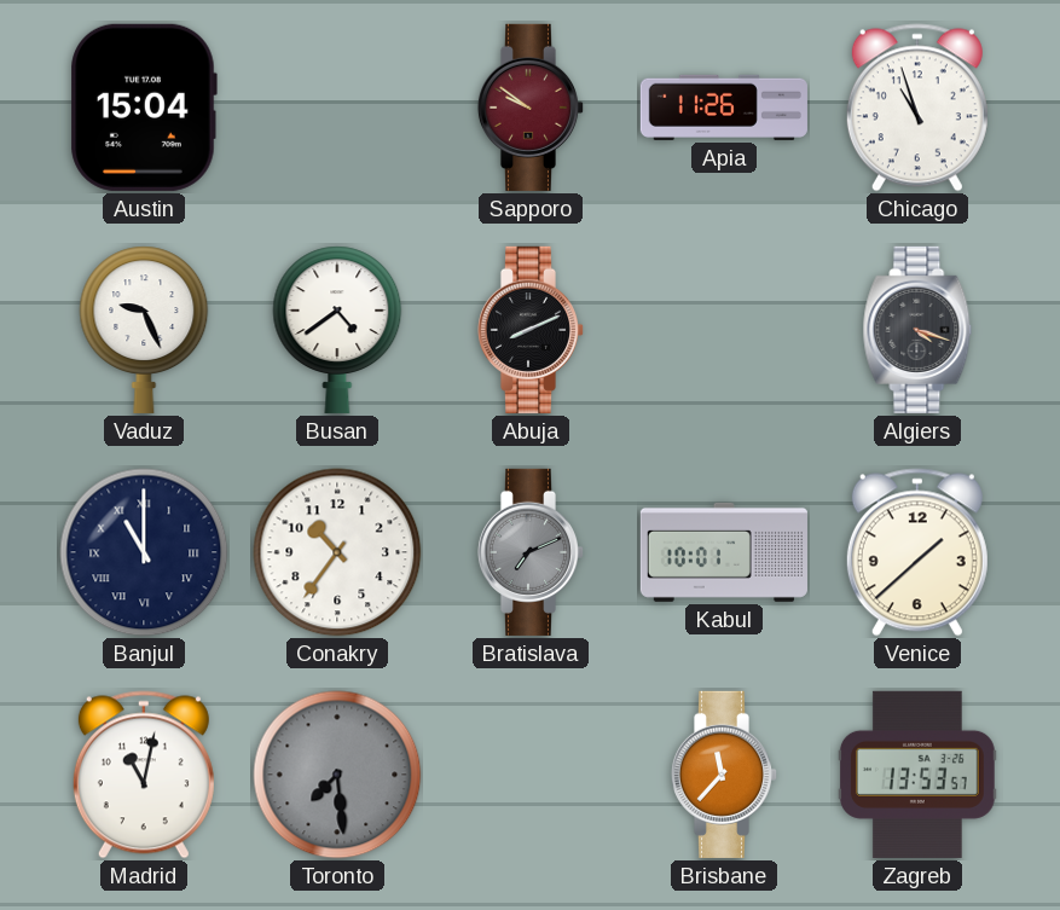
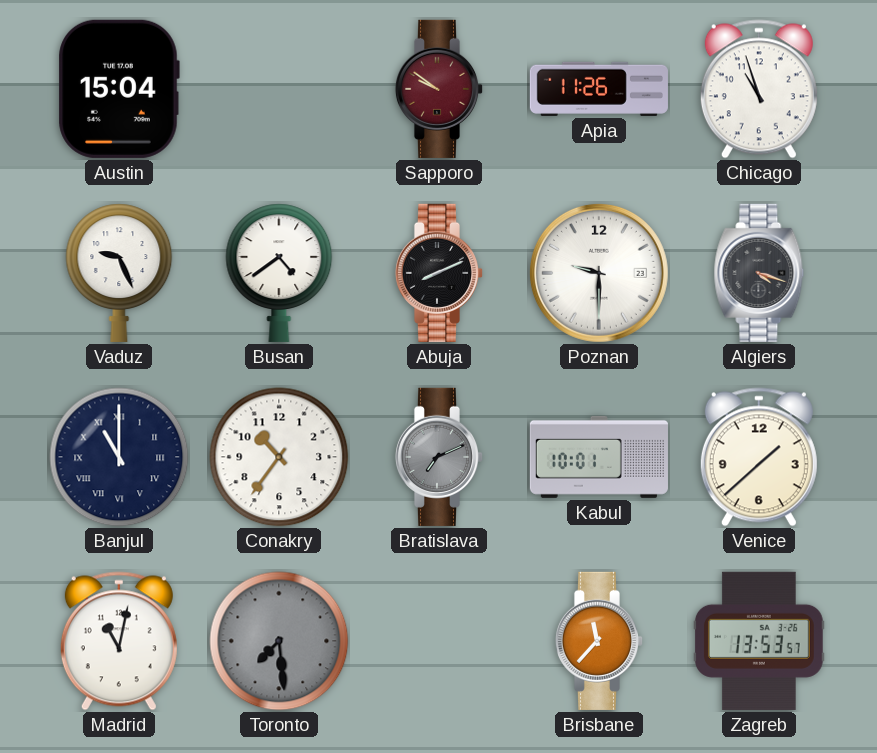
Poznan: none -> 9:30 (599, 273)
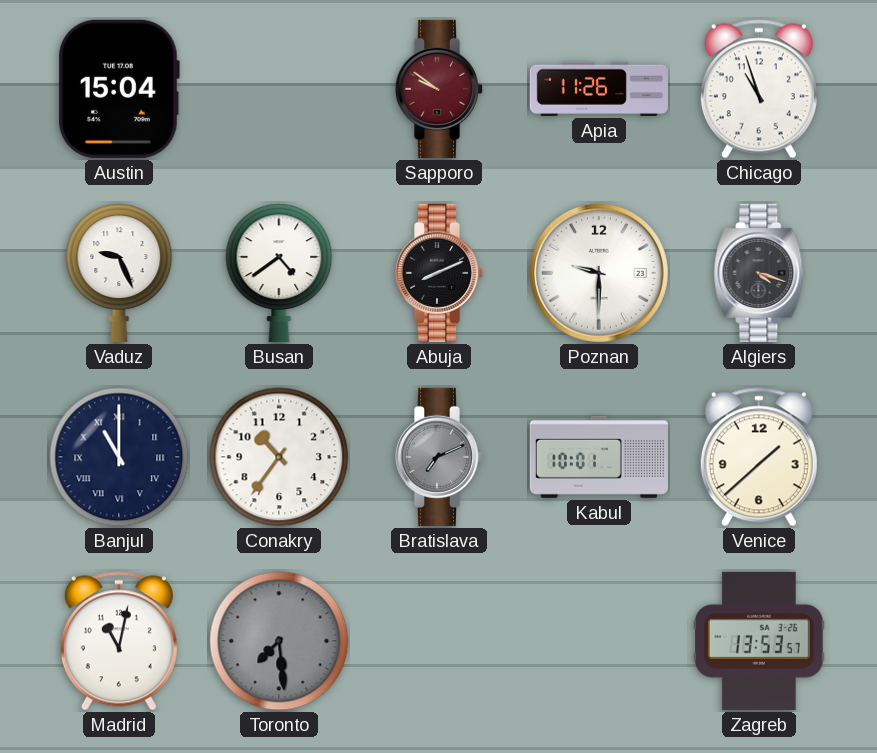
Brisbane: 11:37 -> none (599, 641)
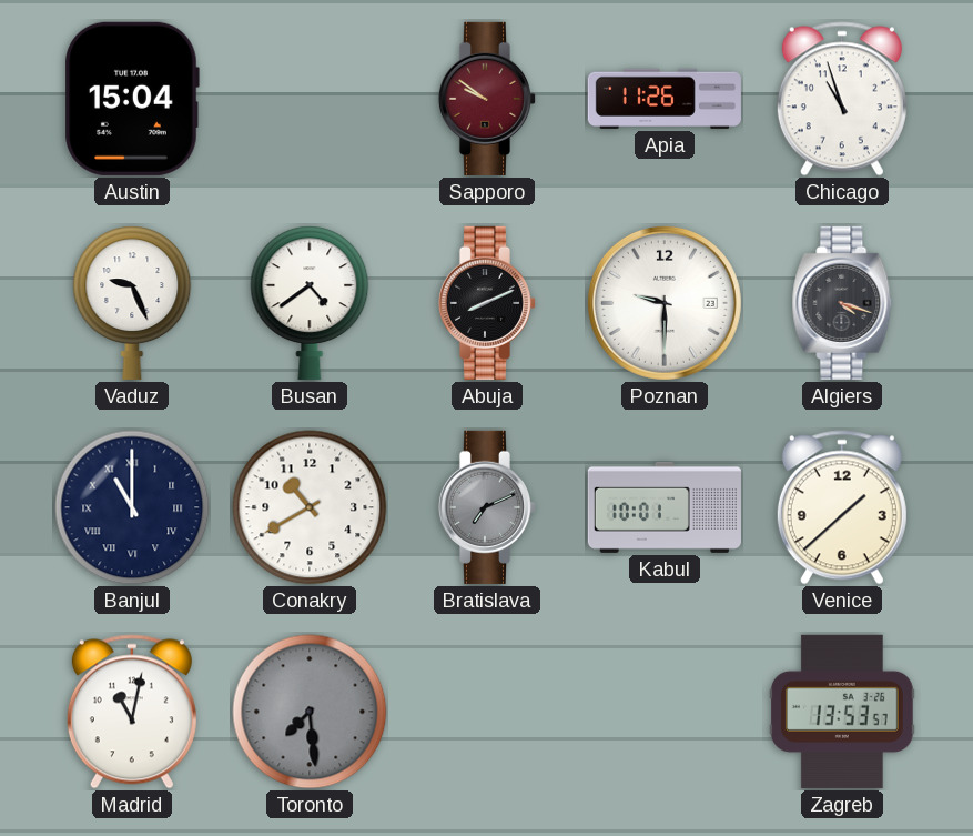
Conakry: 10:36 -> 10:40 (310, 507)
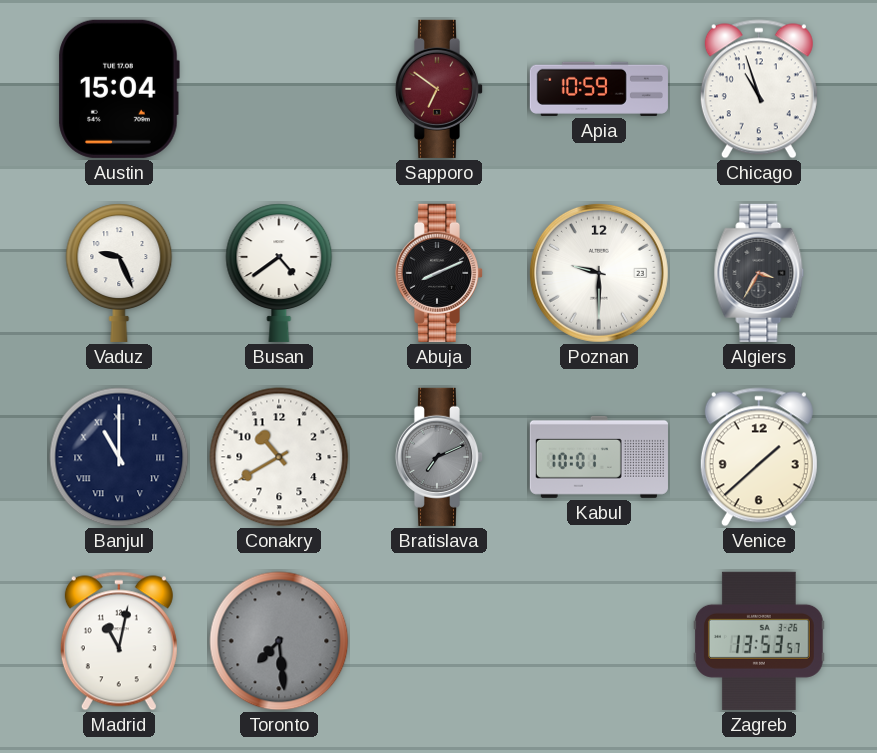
Sapporo: 9:51 -> 6:51 (439, 89)
Apia: 11:26 -> 10:59 (599, 89)
Algiers: 4:18 -> 3:35 (759, 273)
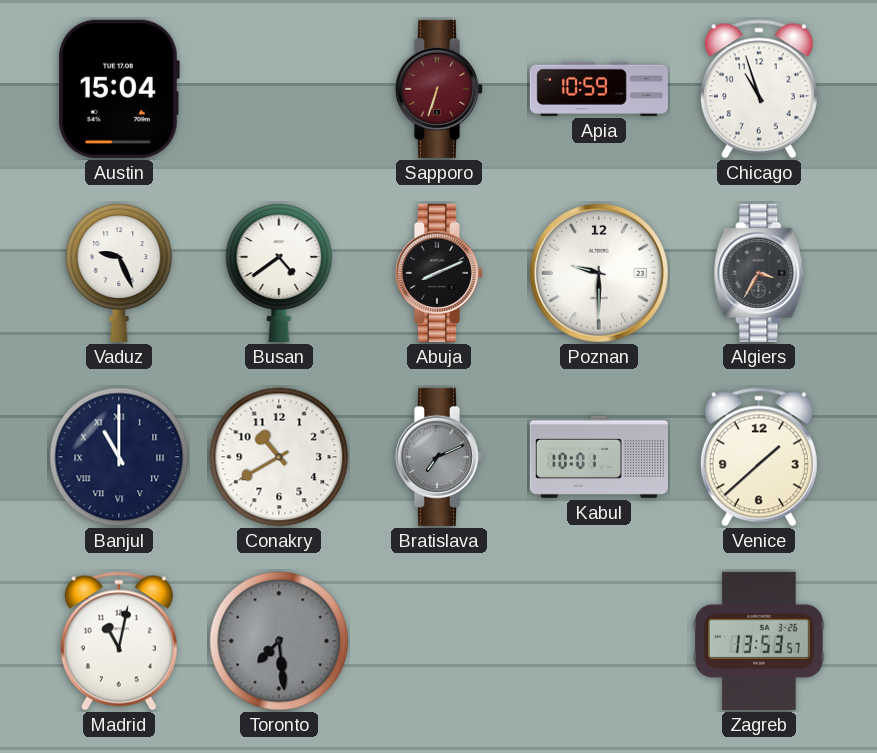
Sapporo: 6:51 -> 6:33 (439, 89)
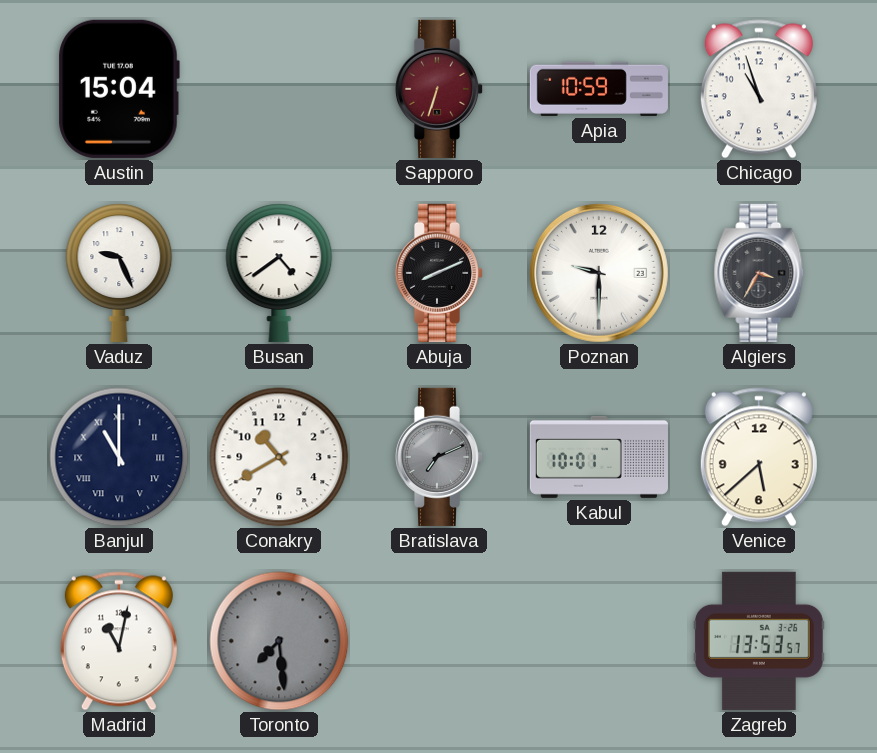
Venice: 1:38 -> 5:38 (759, 457)
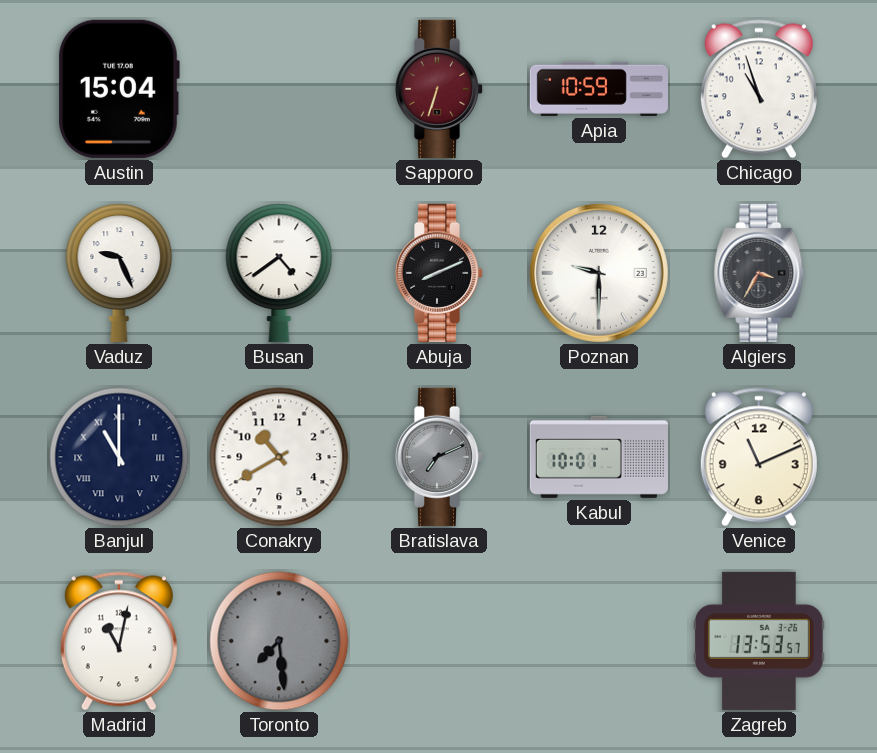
Venice: 5:38 -> 11:11 (759, 457)
